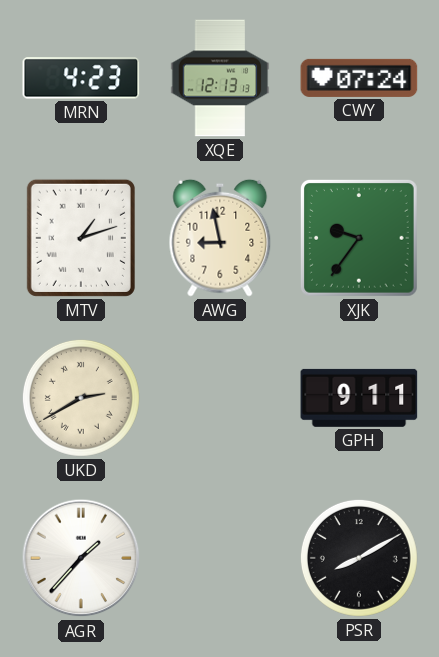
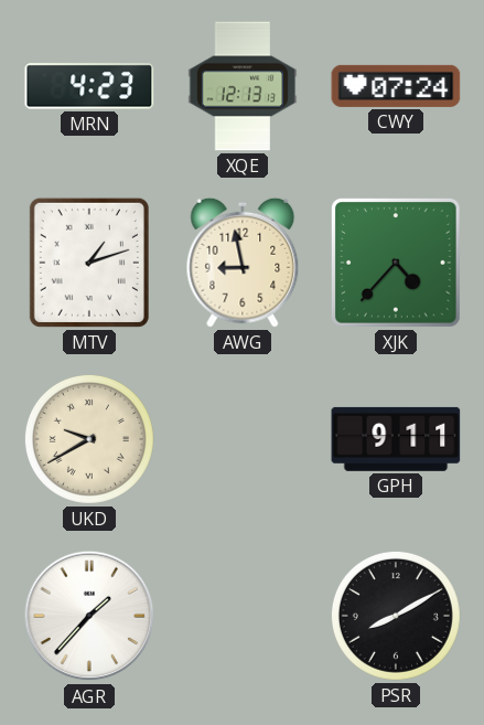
XJK: 9:36 -> 4:37 (397, 264)
UKD: 2:40 -> 9:40 (89, 439)
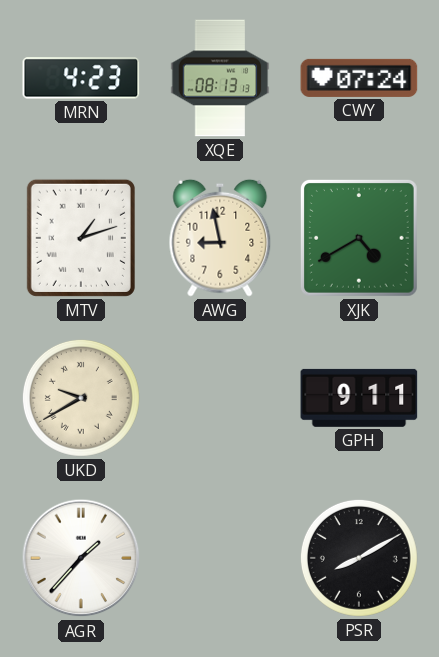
XQE: 12:13 -> 08:13 (220, 78)
XJK: 4:37 -> 4:40 (360, 239)
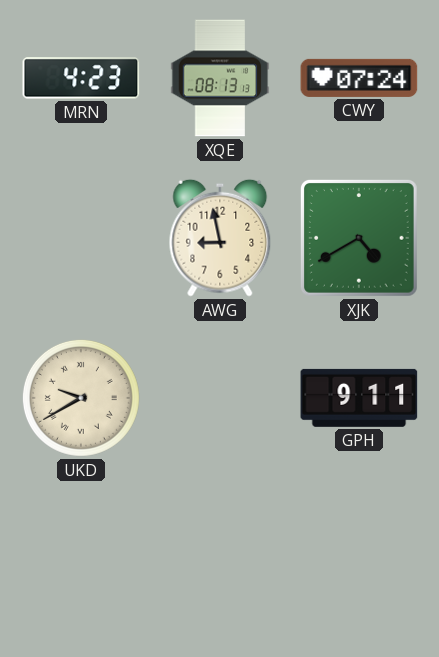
MTV: 1:12 -> none (81, 238)
AGR: 1:37 -> none (81, 558)
PSR: 8:10 -> none (359, 558)
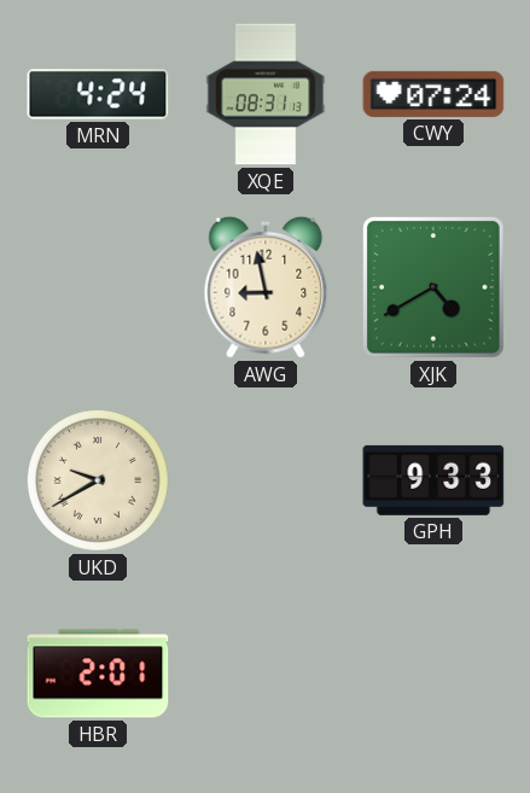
MRN: 4:23 -> 4:24 (98, 94)
XQE: 08:13 -> 08:31 (266, 94)
GPH: 9:11 -> 9:33 (433, 480)
HBR: none -> 2:01 (98, 674)
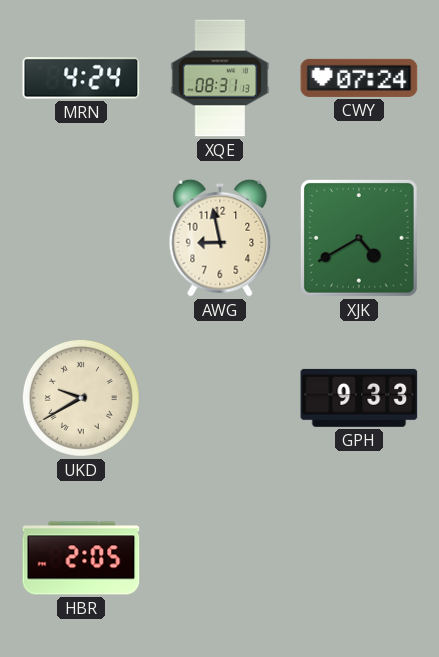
HBR: 2:01 -> 2:05 (81, 558)
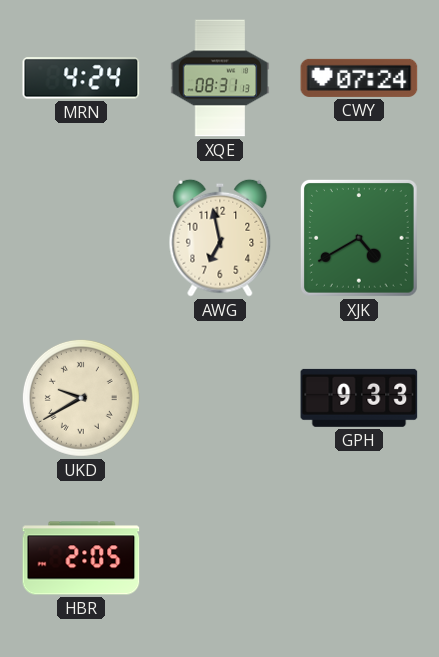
AWG: 8:58 -> 6:58 (220, 238)
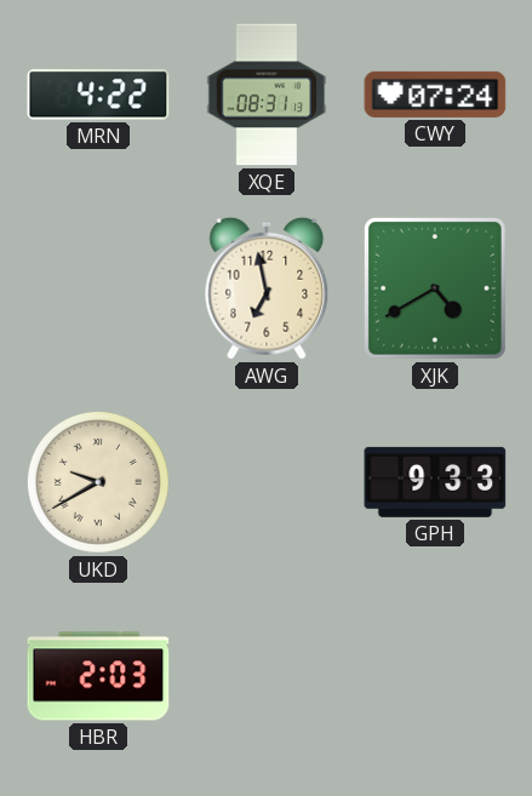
MRN: 4:24 -> 4:22 (98, 95)
HBR: 2:05 -> 2:03 (98, 676)
